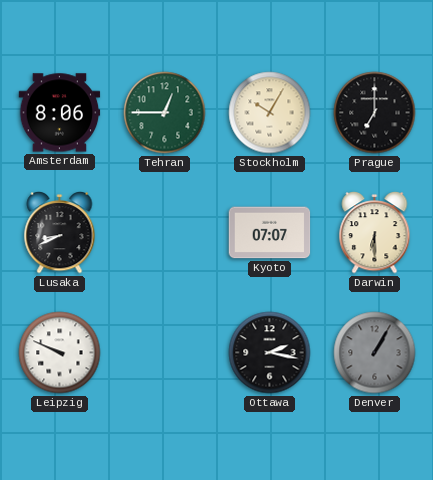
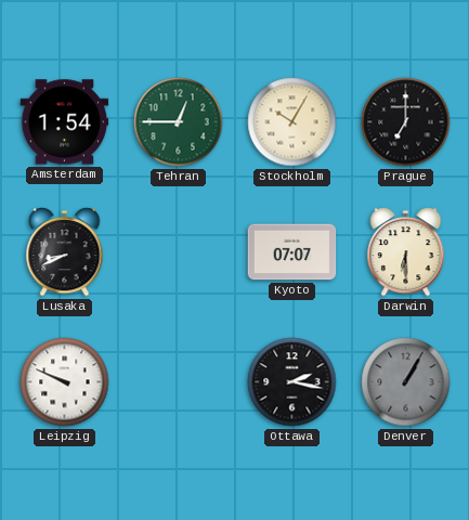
Amsterdam: 8:06 -> 1:54 (65, 122)
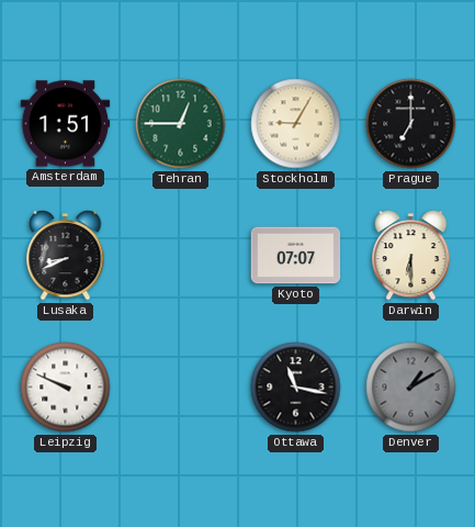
Amsterdam: 1:54 -> 1:51 (66, 124)
Stockholm: 10:05 -> 9:05 (296, 124)
Ottawa: 2:17 -> 11:17 (296, 388)
Denver: 1:05 -> 1:10 (411, 388)
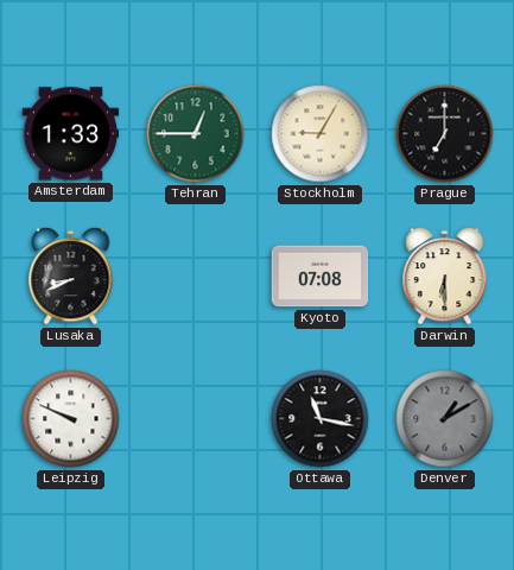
Amsterdam: 1:51 -> 1:33 (71, 134)
Kyoto: 07:07 -> 07:08 (321, 277)
